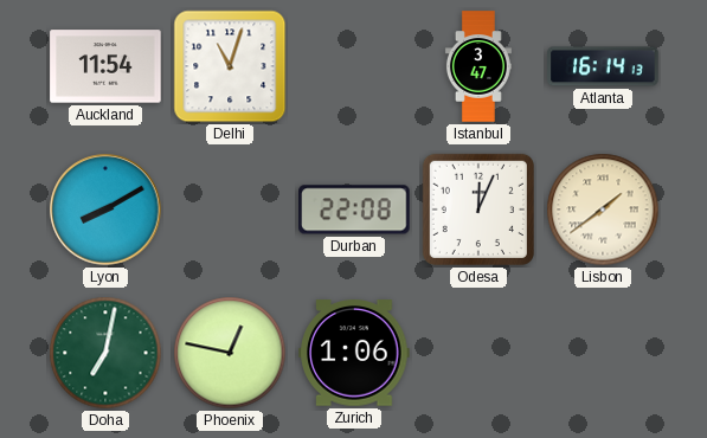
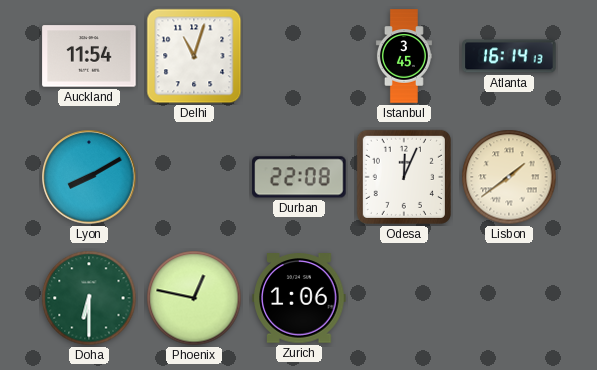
Istanbul: 3:47 -> 3:45 (404, 56)
Doha: 7:02 -> 6:30 (89, 298)
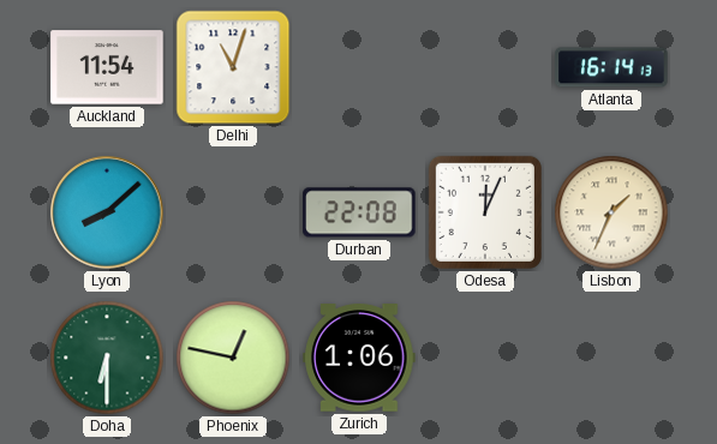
Istanbul: 3:45 -> none (404, 56)
Lyon: 8:10 -> 8:08 (107, 212)
Lisbon: 1:39 -> 1:34 (611, 212)
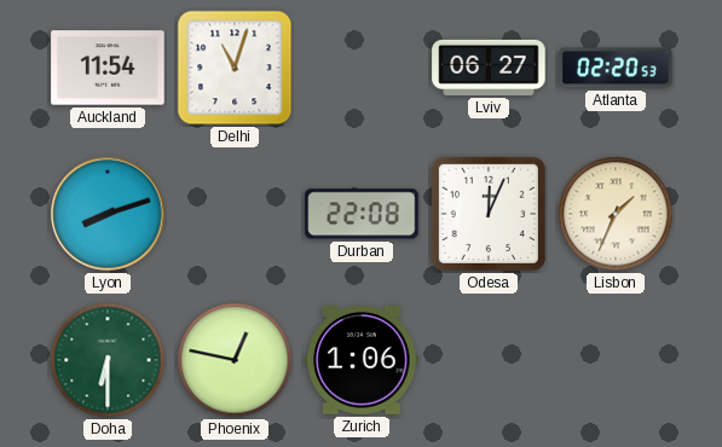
Lviv: none -> 06:27 (489, 68)
Atlanta: 16:14 -> 02:20 (616, 68)
Lyon: 8:08 -> 8:12 (108, 214)
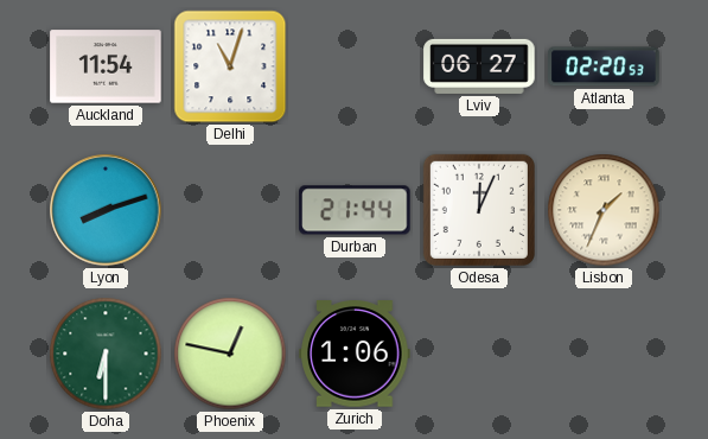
Durban: 22:08 -> 21:44 (355, 210)
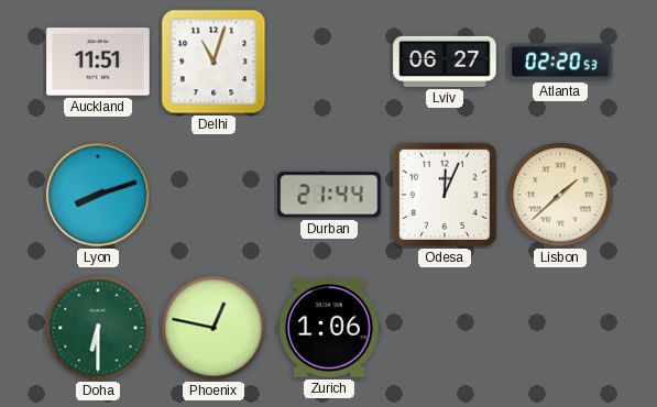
Auckland: 11:54 -> 11:51 (98, 62)
Lisbon: 1:34 -> 1:38 (560, 195)
